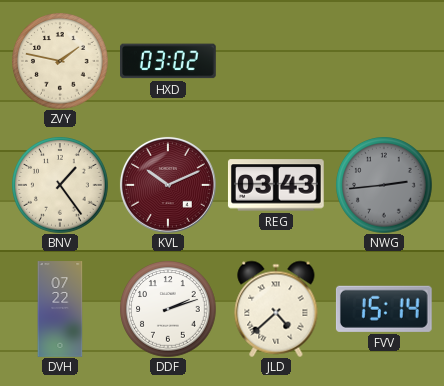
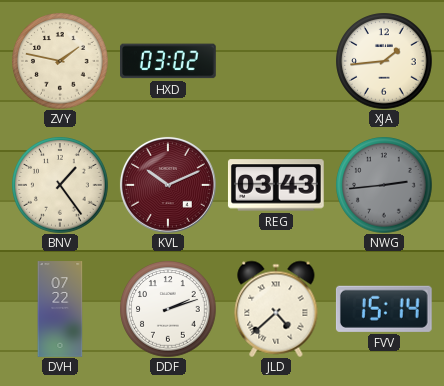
XJA: none -> 1:44 (384, 61)
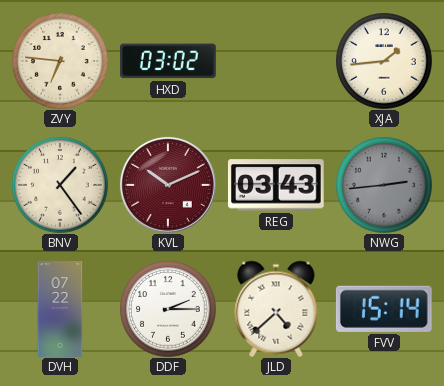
ZVY: 1:47 -> 6:46 (60, 61)
DDF: 2:12 -> 2:15 (168, 309)
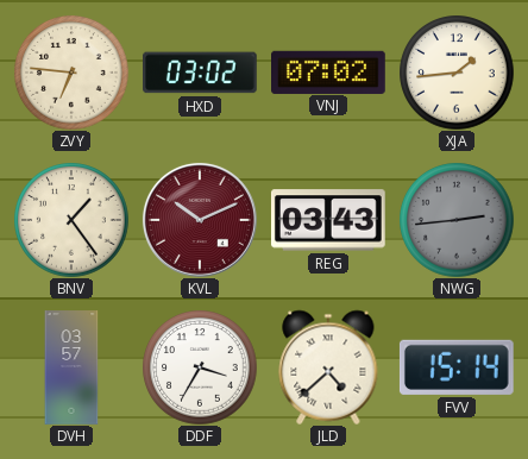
VNJ: none -> 07:02 (329, 71)
DVH: 07:22 -> 03:57 (71, 367)
DDF: 2:15 -> 3:35 (200, 367)
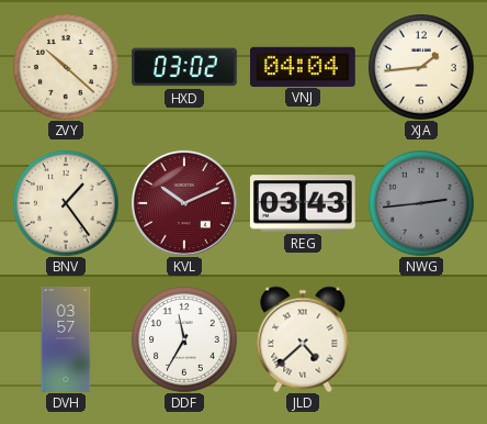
ZVY: 6:46 -> 10:22 (66, 67)
VNJ: 07:02 -> 04:04 (304, 66)
DDF: 3:35 -> 11:35 (184, 339)
FVV: 15:14 -> none (457, 367)
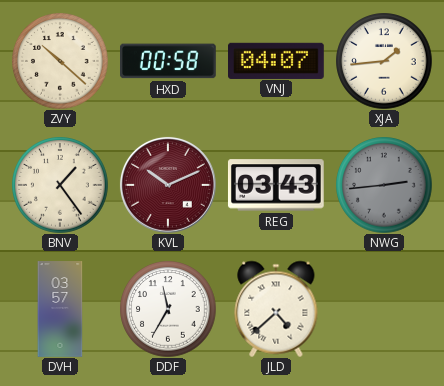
HXD: 03:02 -> 00:58 (169, 61)
VNJ: 04:04 -> 04:07 (277, 60)
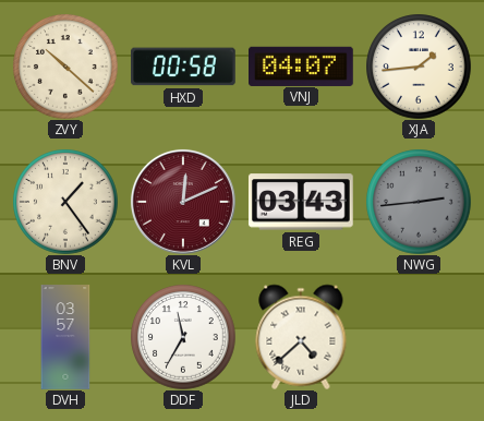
KVL: 10:11 -> 12:11 (183, 202)
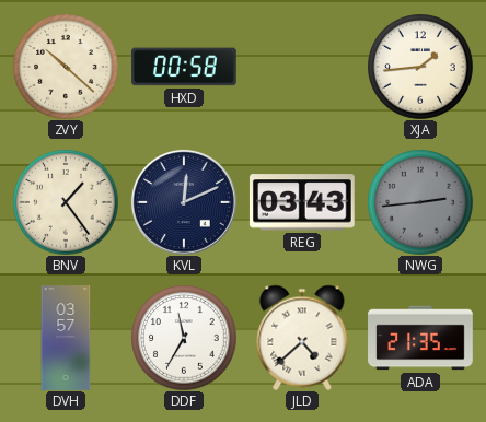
VNJ: 04:07 -> none (302, 65)
KVL dial: burgundy -> navy (184, 202)
ADA: none -> 21:35 (420, 338)
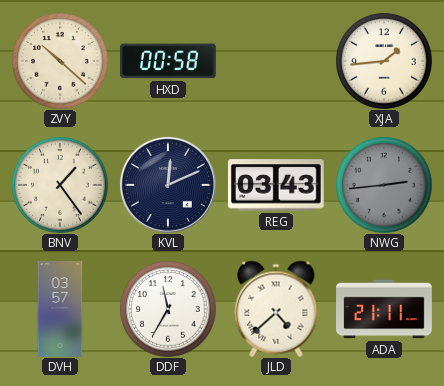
ADA: 21:35 -> 21:11 (384, 309)
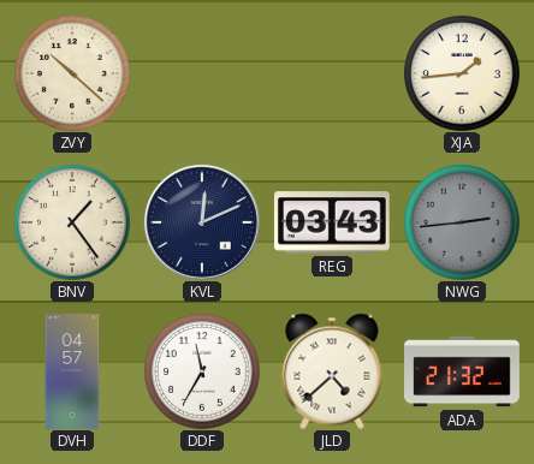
HXD: 00:58 -> none (169, 61)
DVH: 03:57 -> 04:57 (72, 371)
ADA: 21:11 -> 21:32 (462, 371)
